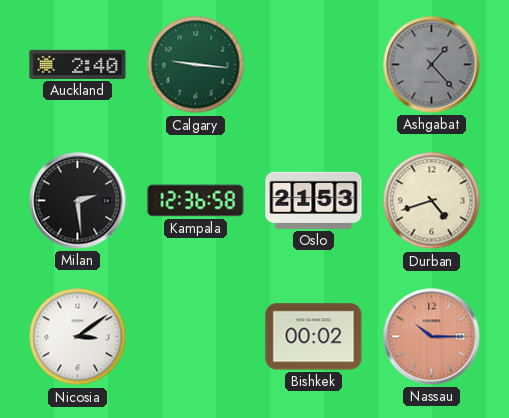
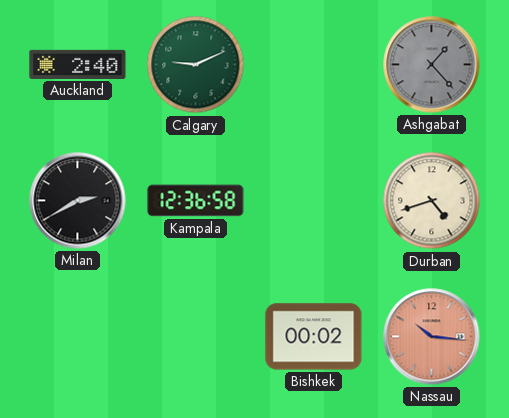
Calgary: 9:16 -> 9:11 (196, 65)
Milan: 2:29 -> 2:40 (78, 201)
Oslo: 21:53 -> none (314, 200)
Nicosia: 3:09 -> none (78, 337)
Nassau: 10:15 -> 10:16 (432, 337)
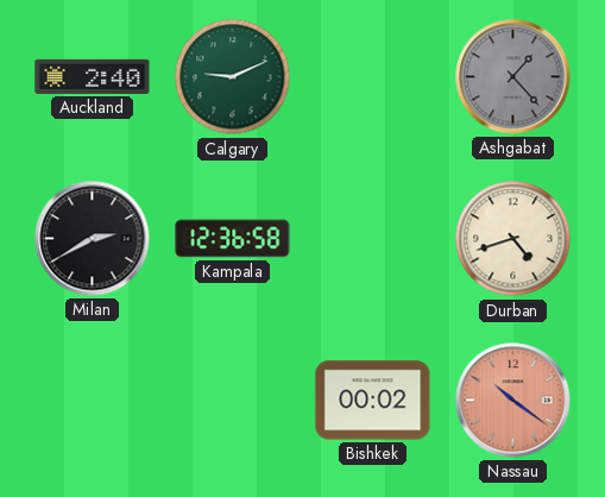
Nassau: 10:16 -> 10:21 (513, 401)
